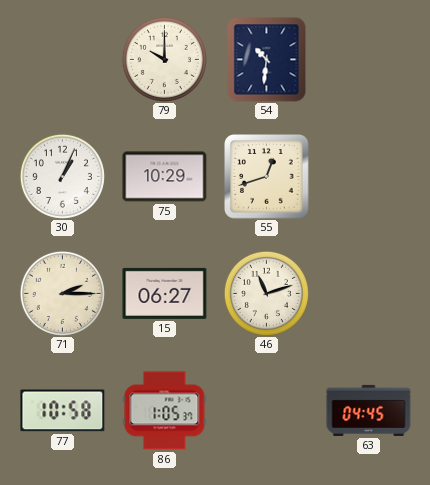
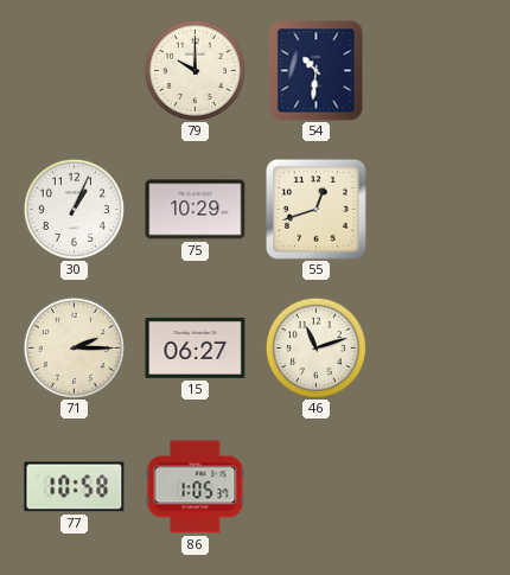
63: 04:45 -> none (369, 410)
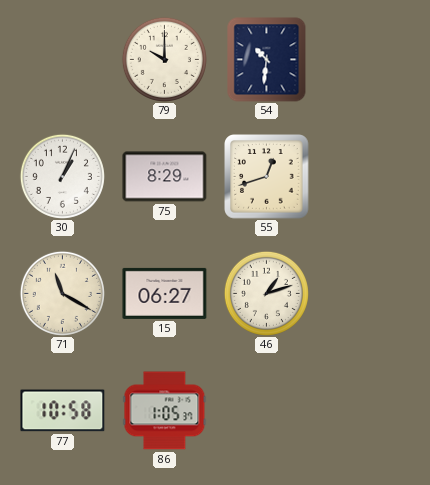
75: 10:29 -> 8:29 (165, 177)
71: 2:15 -> 11:20 (62, 293)
46: 11:12 -> 1:12 (266, 293)
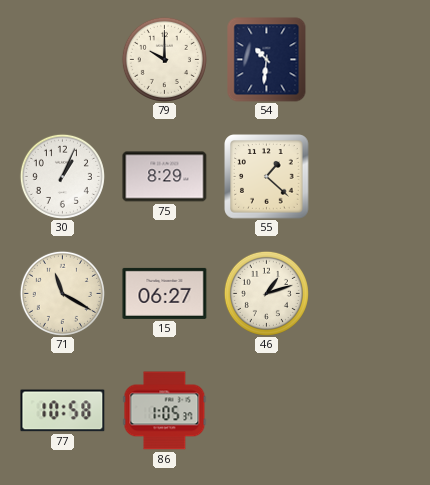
55: 12:42 -> 1:22 (267, 177)
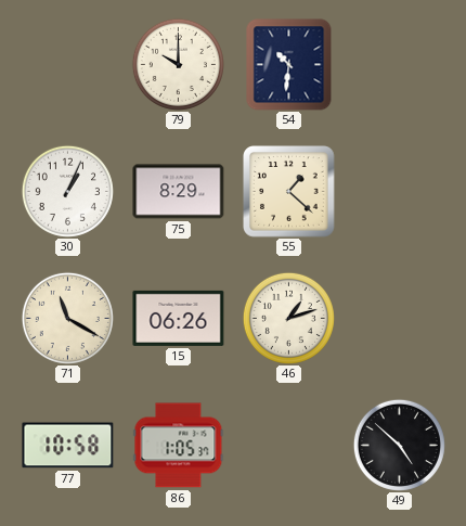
15: 06:27 -> 06:26 (179, 318)
49: none -> 4:52 (399, 445)
